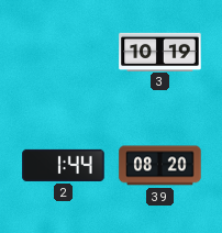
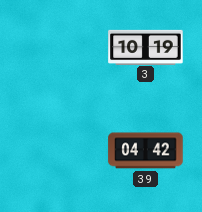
2: 1:44 -> none (64, 165)
39: 08:20 -> 04:42 (146, 151)
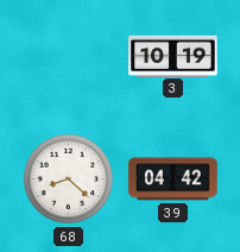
68: none -> 8:22 (69, 179)
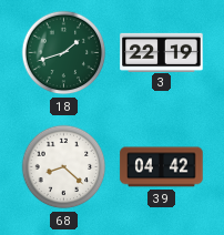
18: none -> 1:42 (64, 53)
3: 10:19 -> 22:19 (162, 52)
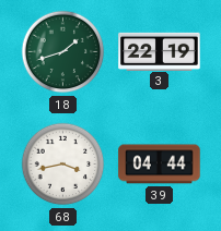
68: 8:22 -> 3:43 (63, 165)
39: 04:42 -> 04:44 (160, 165)
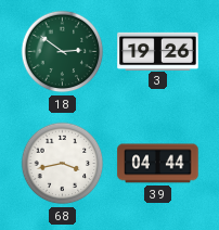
18: 1:42 -> 2:51 (63, 52)
3: 22:19 -> 19:26 (158, 51)
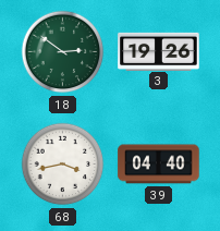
39: 04:44 -> 04:40 (159, 165)
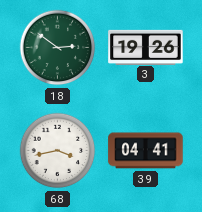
39: 04:40 -> 04:41 (146, 151)
